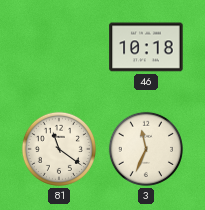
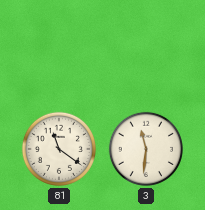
46: 10:18 -> none (146, 47)
3: 11:34 -> 11:31 (146, 149)
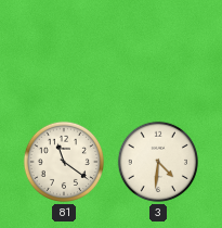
3: 11:31 -> 4:31 (158, 162)
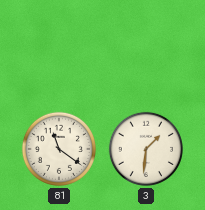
3: 4:31 -> 1:31 (146, 149)
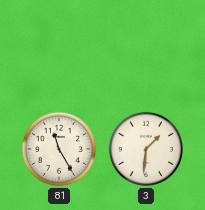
81: 11:21 -> 11:25 (59, 149)
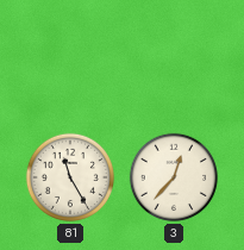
3: 1:31 -> 12:37 (174, 177)
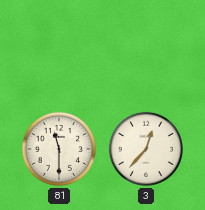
81: 11:25 -> 11:30 (59, 149)
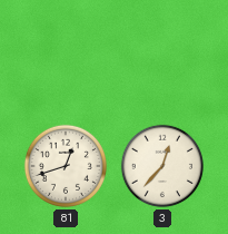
81: 11:30 -> 12:42 (66, 166)
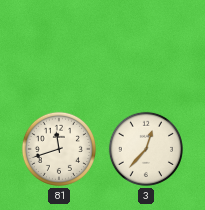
81: 12:42 -> 11:42 (59, 149)
